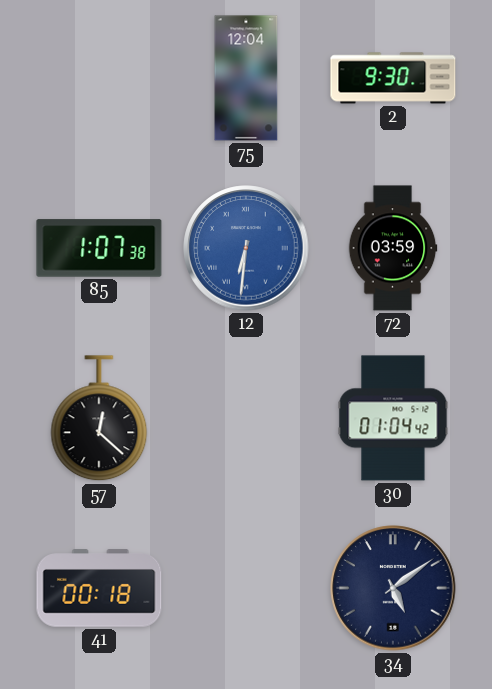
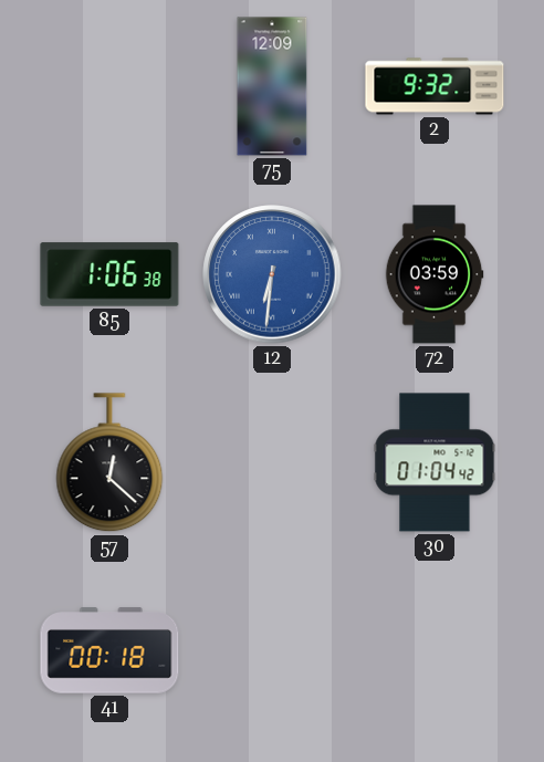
75: 12:04 -> 12:09 (272, 86)
2: 9:30 -> 9:32 (435, 86)
85: 1:07 -> 1:06 (109, 274)
34: 5:09 -> none (393, 588)
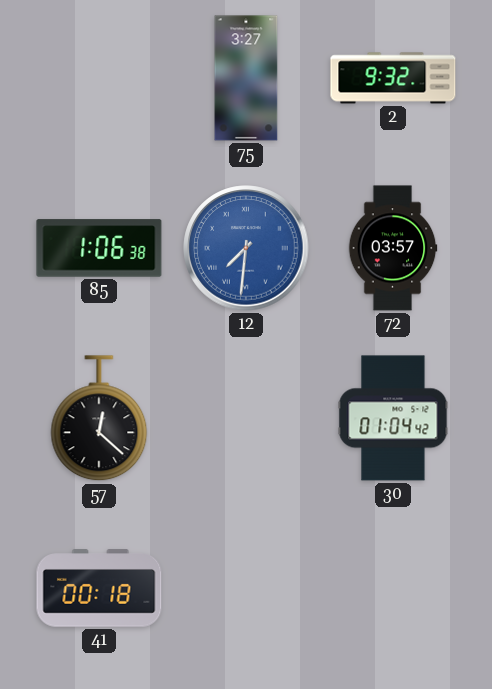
75: 12:09 -> 3:27 (246, 78)
12: 6:31 -> 7:31 (246, 248)
72: 03:59 -> 03:57 (393, 248)
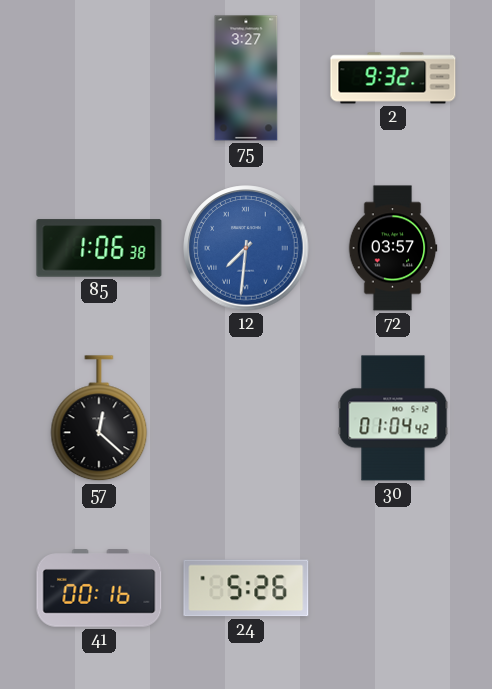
41: 00:18 -> 00:16 (99, 588)
24: none -> 5:26 (246, 588)
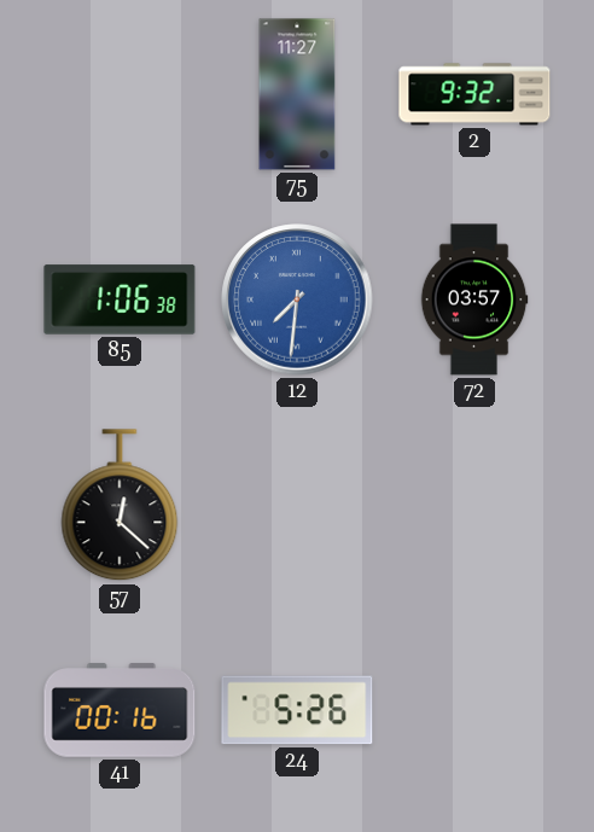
75: 3:27 -> 11:27 (297, 94)
30: 01:04 -> none (393, 418)
